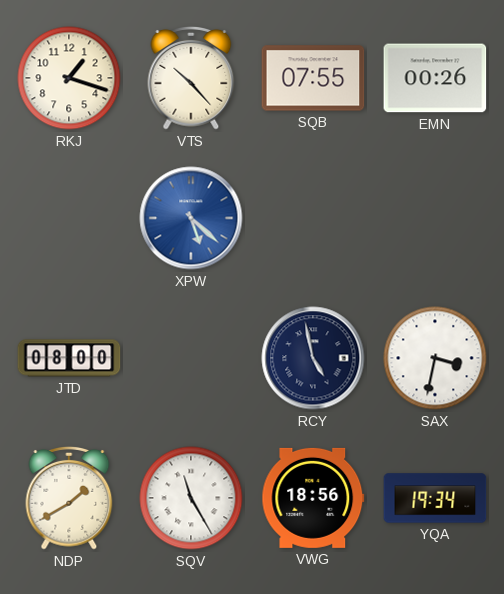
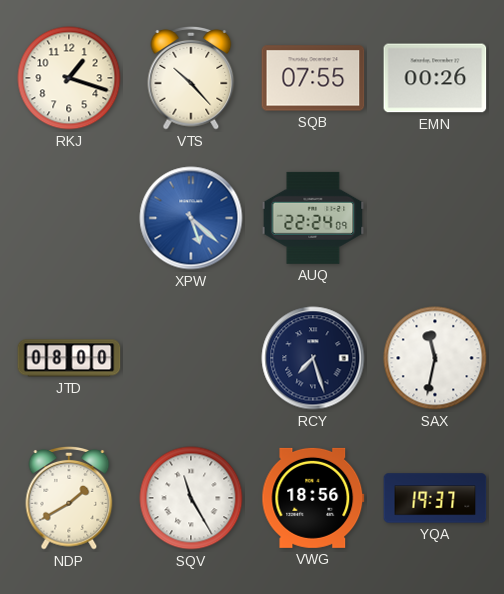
AUQ: none -> 22:24 (313, 218)
RCY: 4:58 -> 7:27 (313, 358)
SAX: 3:32 -> 11:32 (435, 358)
YQA: 19:34 -> 19:37 (435, 498)
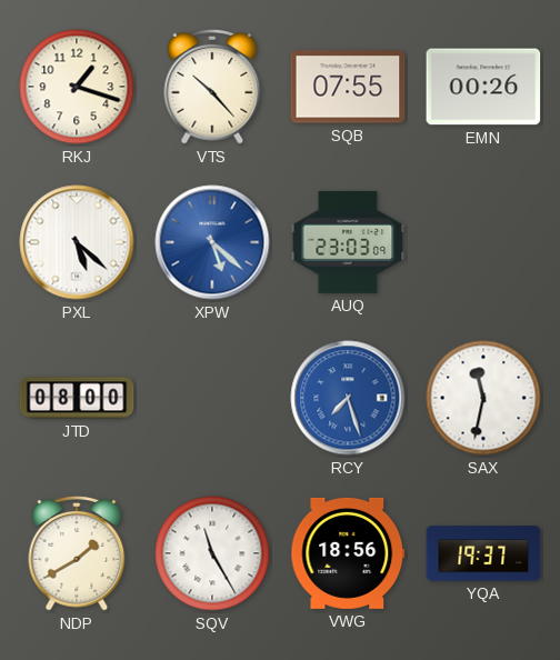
PXL: none -> 5:22 (77, 242)
AUQ: 22:24 -> 23:03 (348, 242)
RCY dial: navy -> blue (348, 398)
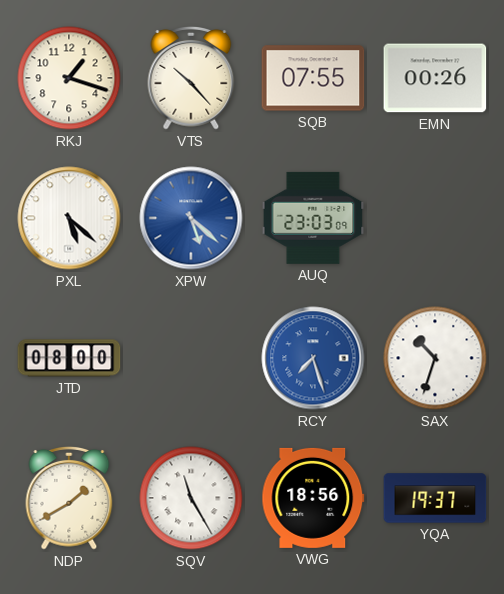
SAX: 11:32 -> 10:33 (435, 358)
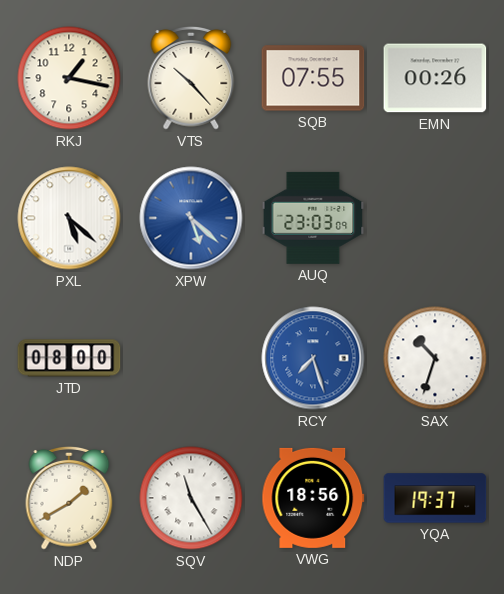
RKJ: 1:18 -> 1:17 (69, 78)
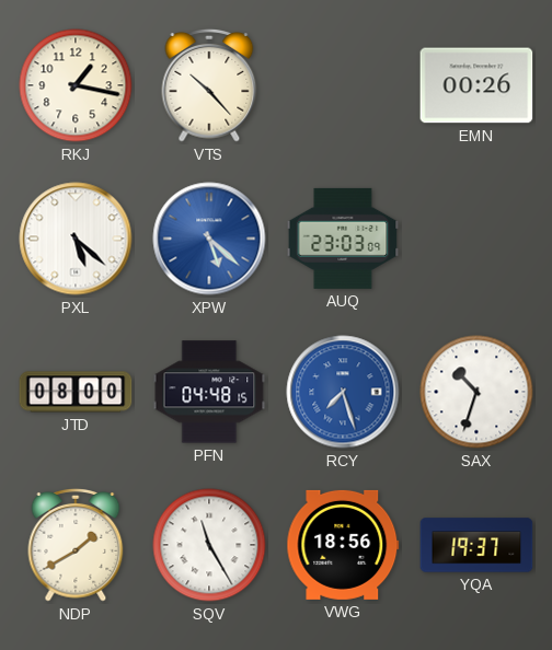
SQB: 07:55 -> none (313, 78)
PFN: none -> 04:48 (209, 392)
